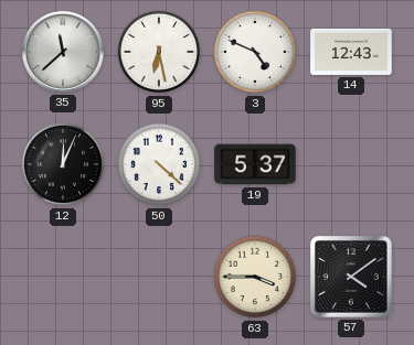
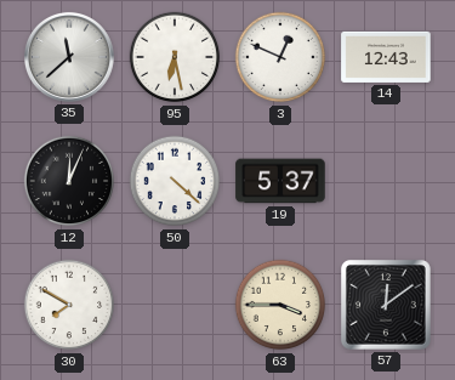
3: 4:49 -> 12:49 (280, 57)
30: none -> 7:50 (69, 305)
57: 4:09 -> 12:09 (387, 306)
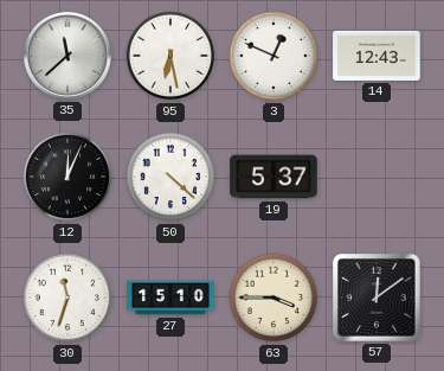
30: 7:50 -> 11:33 (67, 298)
27: none -> 15:10 (170, 298)
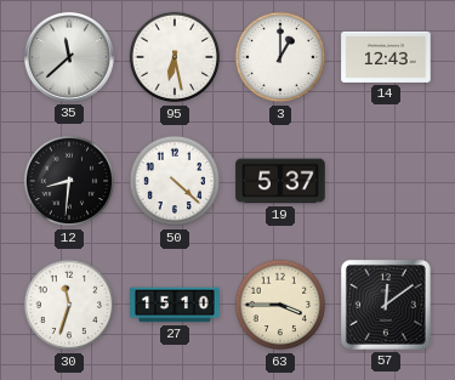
3: 12:49 -> 1:00 (280, 57)
12: 12:04 -> 8:31 (69, 181)
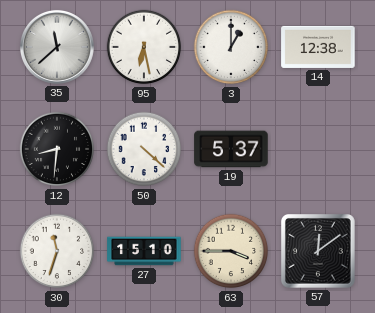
14: 12:43 -> 12:38 (318, 47)
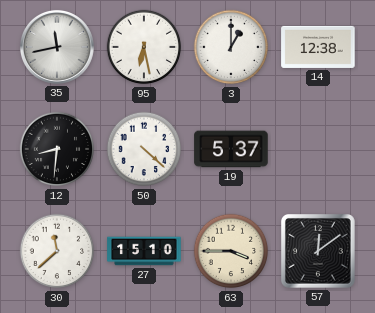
35: 11:38 -> 11:43 (57, 47)
30: 11:33 -> 11:38 (57, 251)
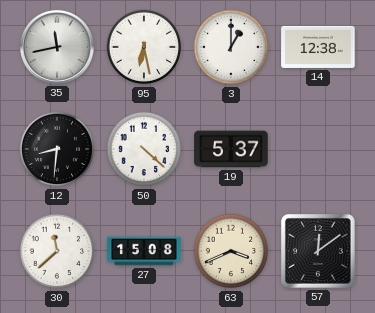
27: 15:10 -> 15:08 (144, 251)
63: 3:45 -> 3:41 (231, 251)
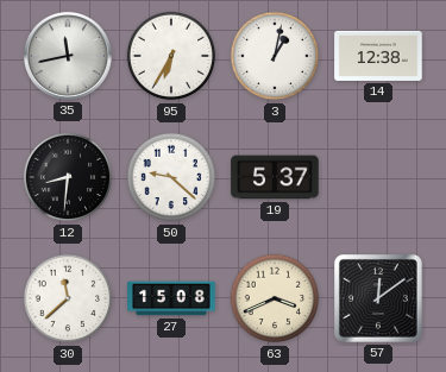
95: 6:28 -> 6:35 (171, 56)
3: 1:00 -> 1:02 (275, 56)
50: 4:22 -> 9:22 (171, 177)
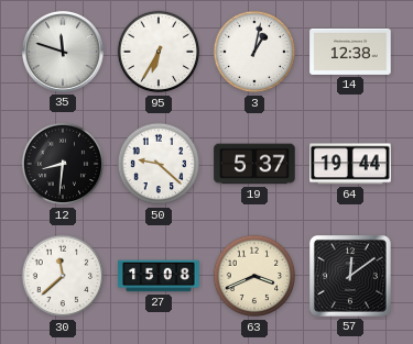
35: 11:43 -> 11:48 (63, 52)
64: none -> 19:44 (350, 164)
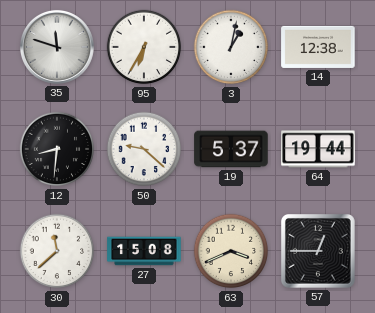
57: 12:09 -> 12:45 (319, 252)
